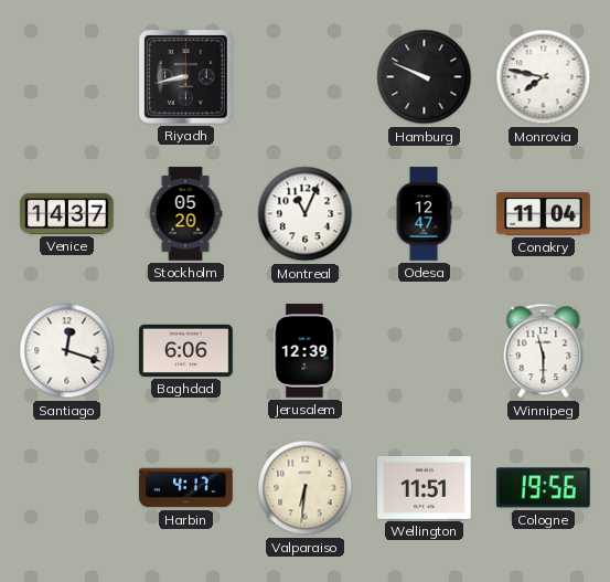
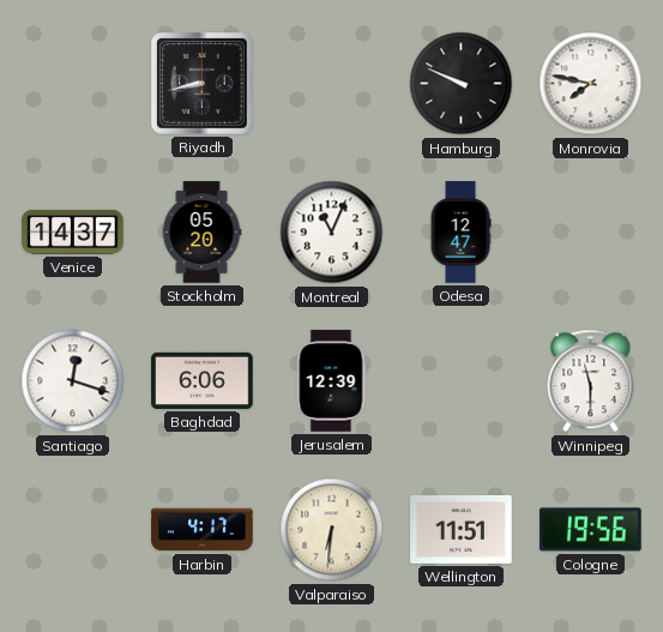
Conakry: 11:04 -> none (544, 214)
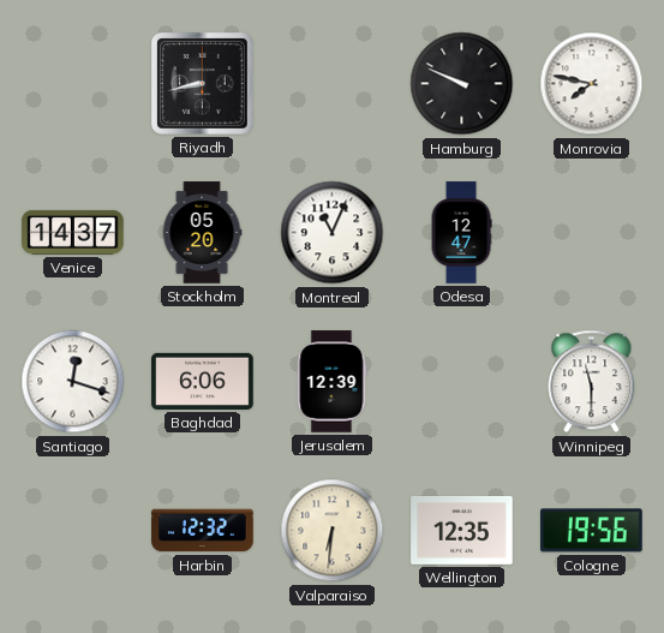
Harbin: 4:17 -> 12:32 (203, 531)
Wellington: 11:51 -> 12:35 (462, 530)
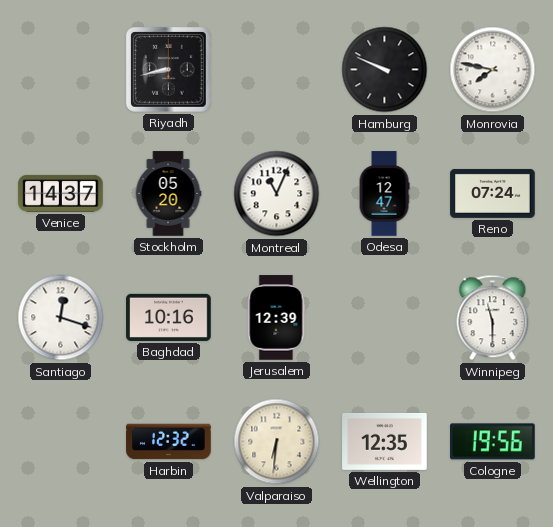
Reno: none -> 07:24 (493, 193)
Baghdad: 6:06 -> 10:16 (169, 317)
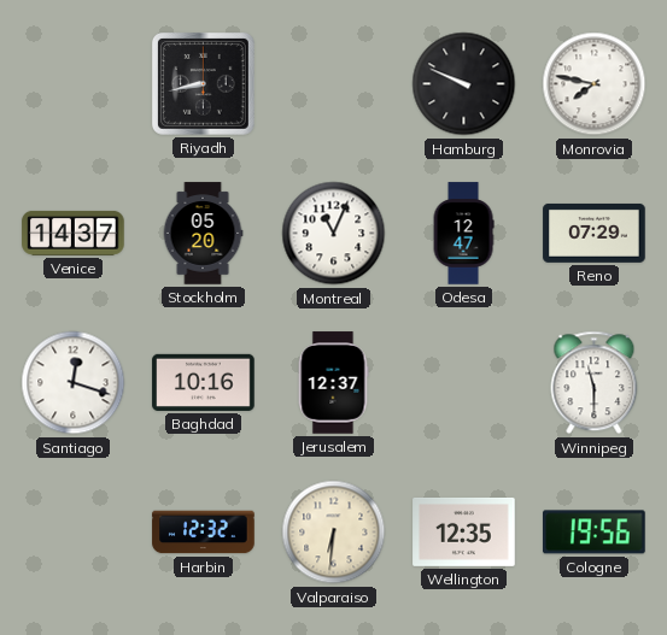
Reno: 07:24 -> 07:29 (595, 233)
Jerusalem: 12:39 -> 12:37 (333, 383)
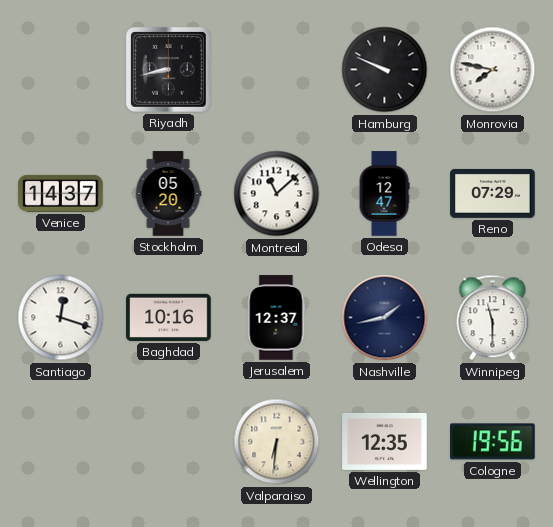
Montreal: 11:04 -> 11:08 (277, 194)
Nashville: none -> 1:43 (385, 318)
Harbin: 12:32 -> none (204, 533)
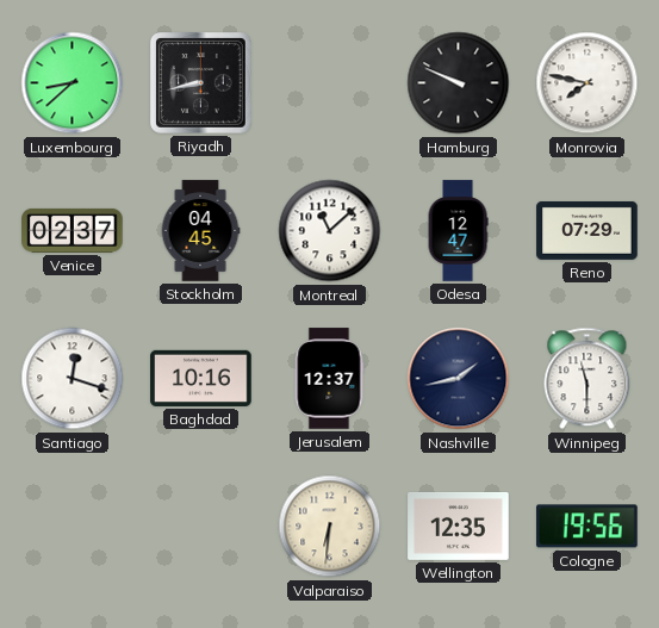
Luxembourg: none -> 8:38 (73, 83)
Venice: 14:37 -> 02:37 (73, 230)
Stockholm: 05:20 -> 04:45 (200, 231)
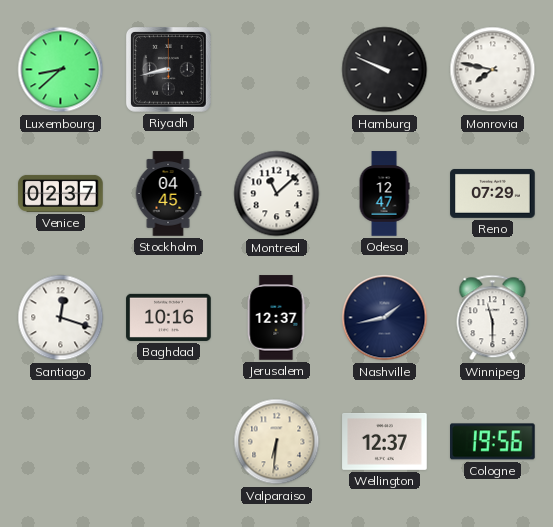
Wellington: 12:35 -> 12:37 (385, 441)
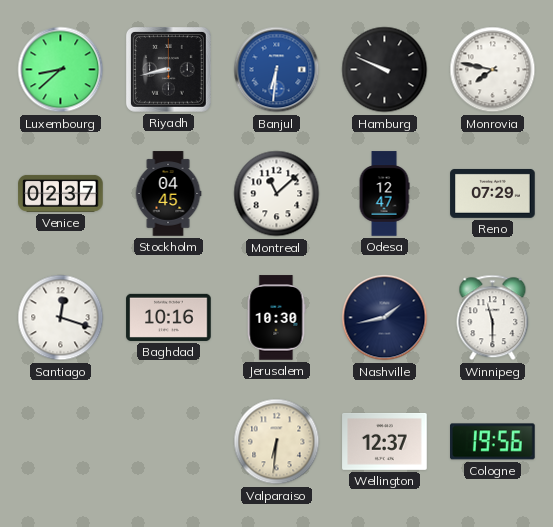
Banjul: none -> 6:31 (277, 70)
Jerusalem: 12:37 -> 10:30 (276, 318)
